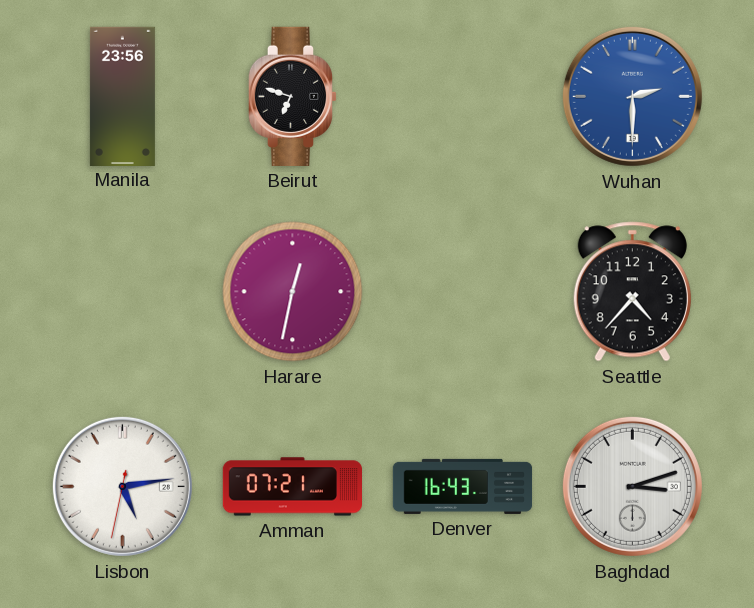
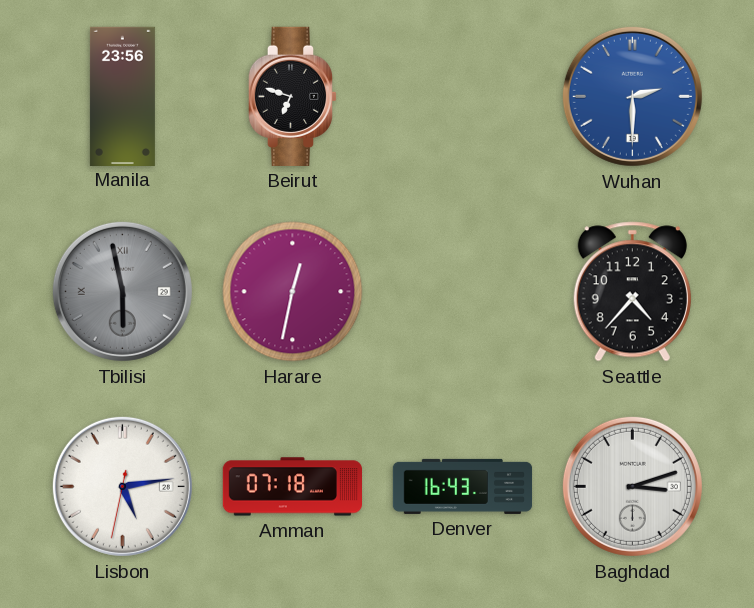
Tbilisi: none -> 5:58 (122, 291)
Amman: 07:21 -> 07:18 (292, 487)
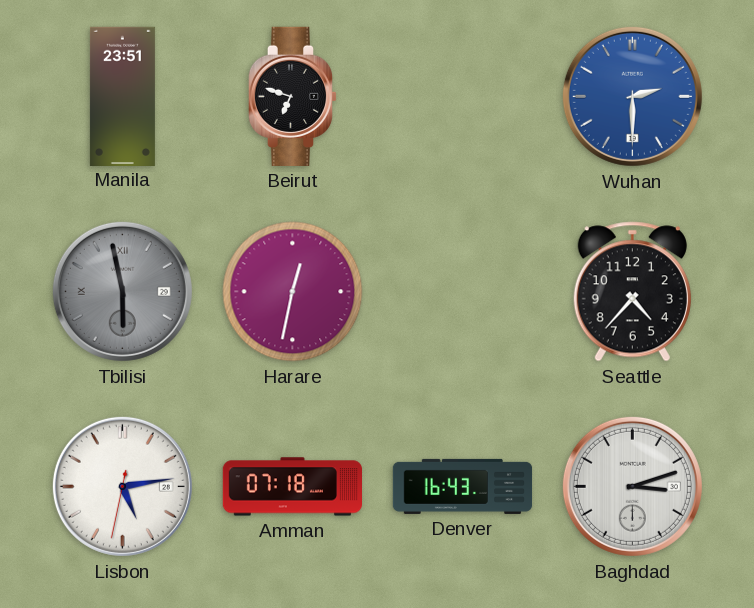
Manila: 23:56 -> 23:51 (122, 96)
